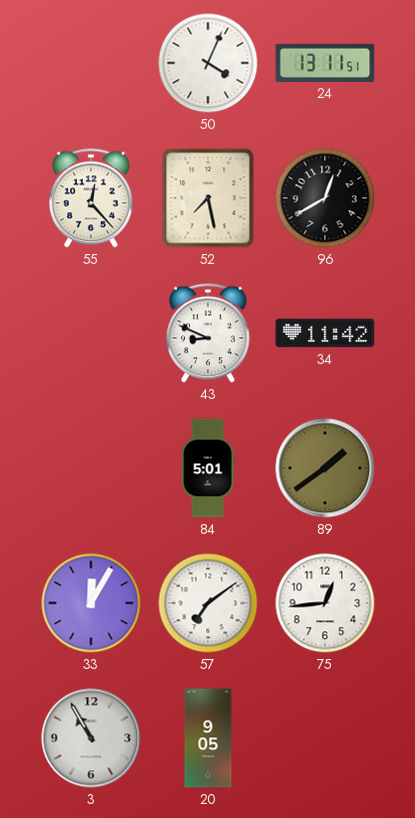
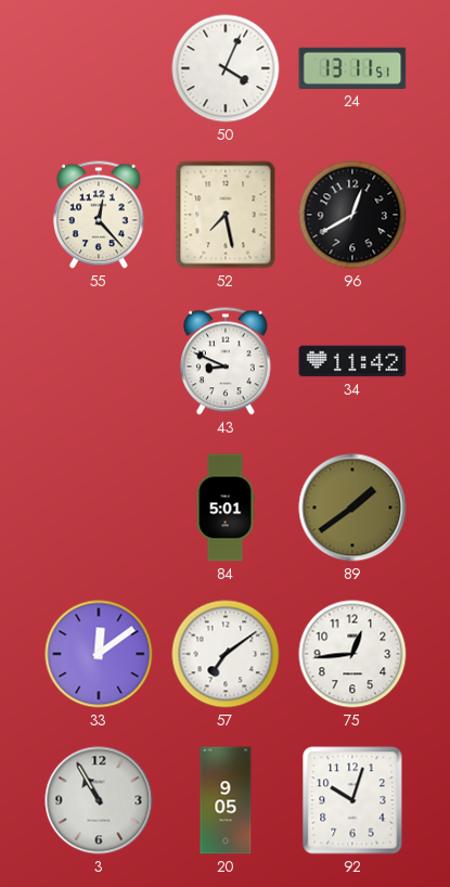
33: 12:05 -> 12:09 (99, 654)
92: none -> 10:03 (352, 800)
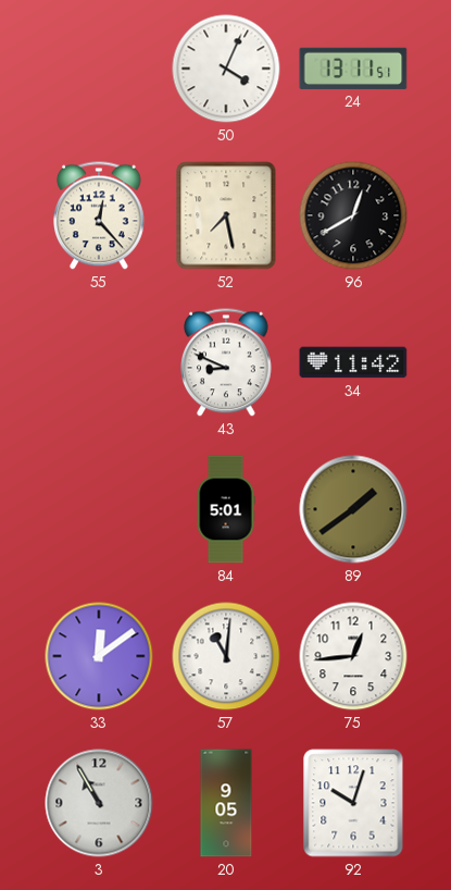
57: 7:09 -> 11:01 (226, 656)
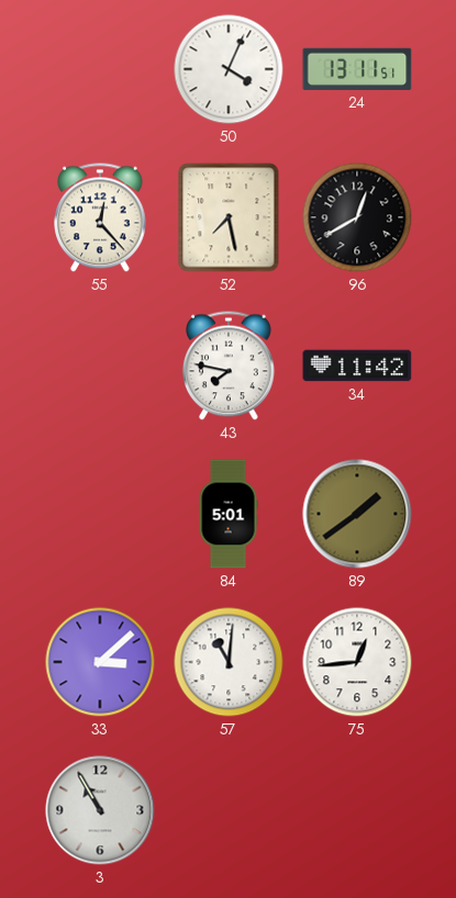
43: 8:49 -> 7:47 (230, 366)
33: 12:09 -> 3:08 (100, 662)
20: 9:05 -> none (226, 803)
92: 10:03 -> none (353, 803)
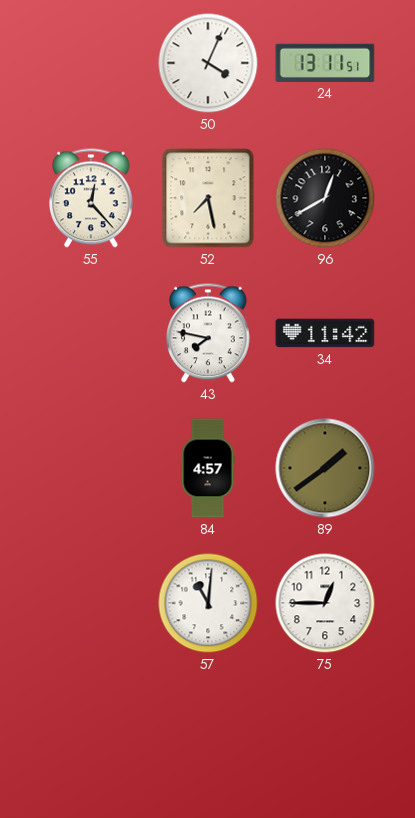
84: 5:01 -> 4:57 (208, 468)
33: 3:08 -> none (100, 662)
75: 12:44 -> 12:45 (325, 603)
3: 10:55 -> none (100, 810)
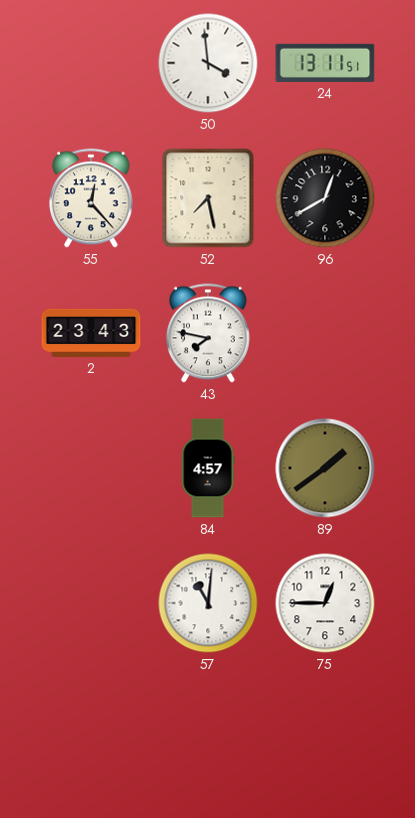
50: 4:04 -> 3:59 (208, 63)
2: none -> 23:43 (91, 333)
34: 11:42 -> none (325, 333)
